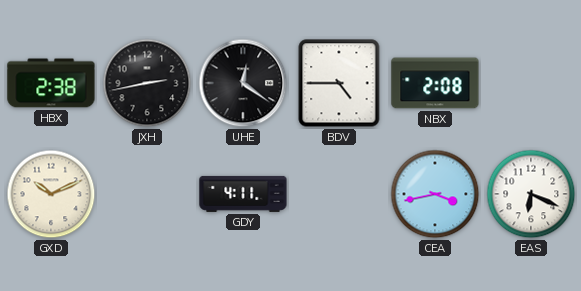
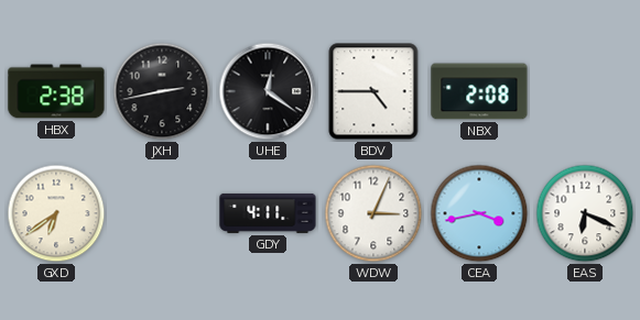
GXD: 10:11 -> 6:39 (56, 213)
WDW: none -> 3:04 (373, 213)
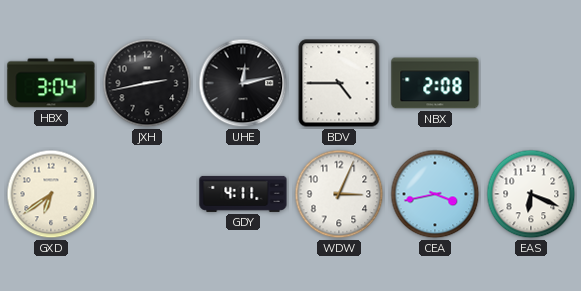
HBX: 2:38 -> 3:04 (51, 83)
UHE: 12:21 -> 12:13 (243, 83)
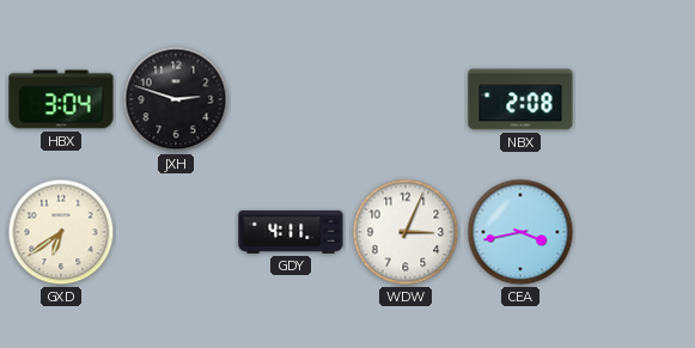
JXH: 2:43 -> 2:48 (176, 99)
UHE: 12:13 -> none (243, 83)
BDV: 4:45 -> none (339, 83)
EAS: 6:19 -> none (531, 194)
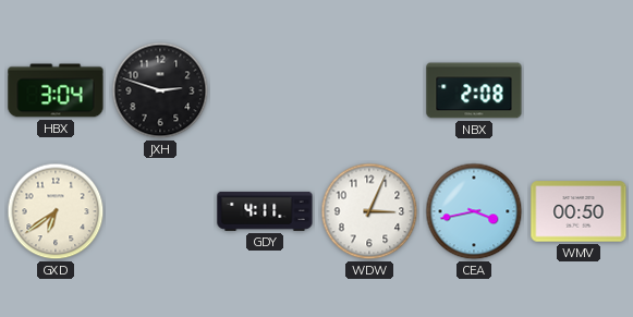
WMV: none -> 00:50 (579, 211)
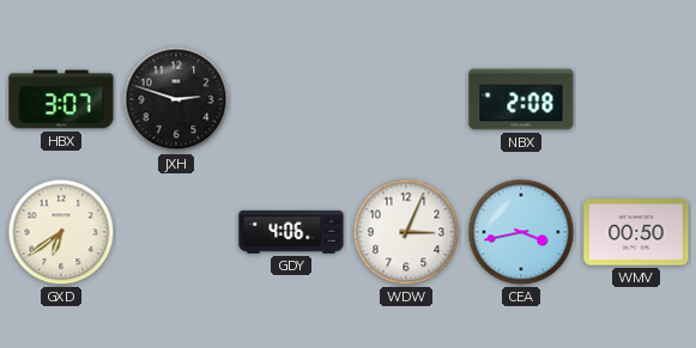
HBX: 3:04 -> 3:07 (61, 99)
GDY: 4:11 -> 4:06 (291, 232)
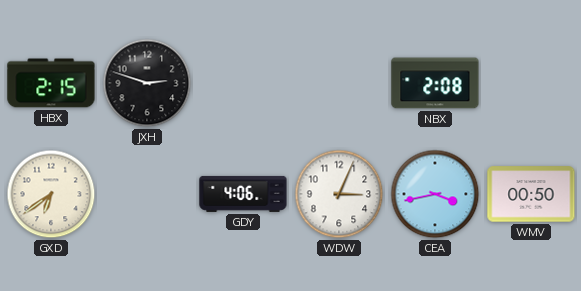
HBX: 3:07 -> 2:15 (51, 83)
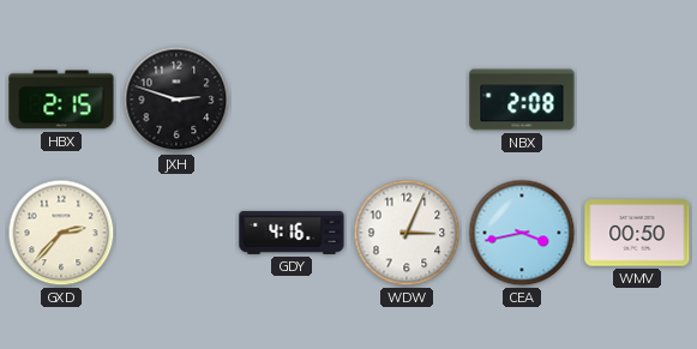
GXD: 6:39 -> 2:37 (61, 233)
GDY: 4:06 -> 4:16 (292, 233)
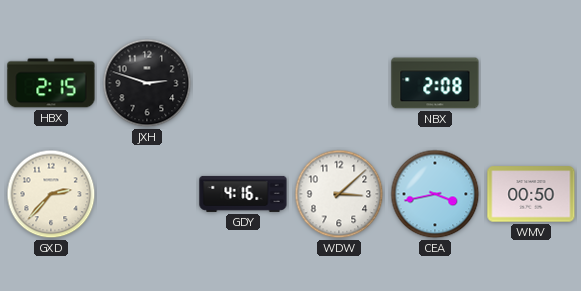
WDW: 3:04 -> 3:08 (339, 194)
